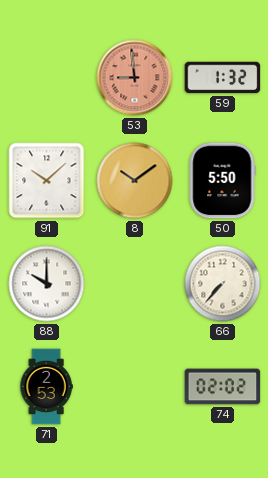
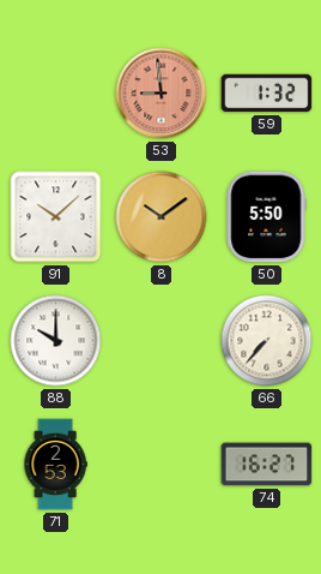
74: 02:02 -> 16:27 (267, 465)
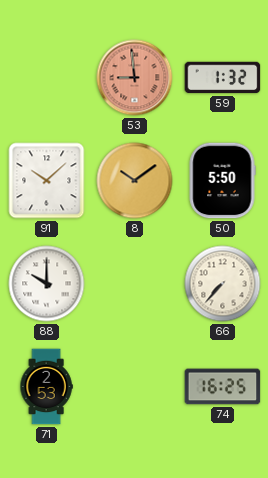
74: 16:27 -> 16:25 (223, 387)
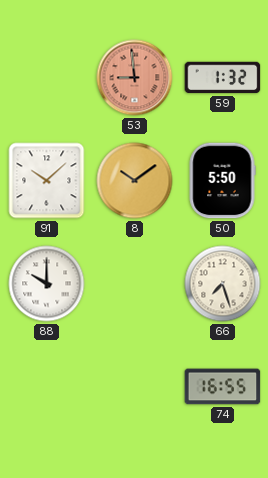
66: 7:37 -> 7:27 (223, 284)
71: 2:53 -> none (46, 387)
74: 16:25 -> 16:55 (223, 387)
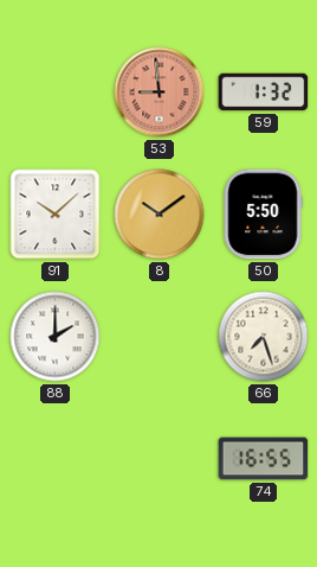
88: 10:00 -> 2:00 (56, 337)
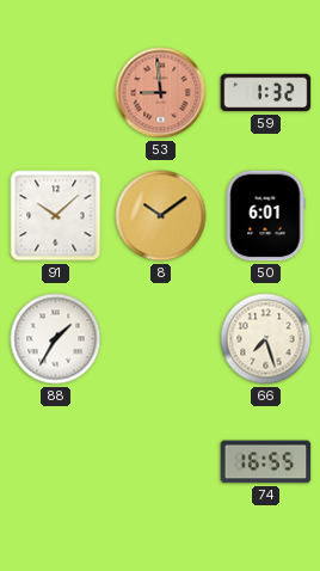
50: 5:50 -> 6:01 (265, 216)
88: 2:00 -> 1:35 (56, 339)
